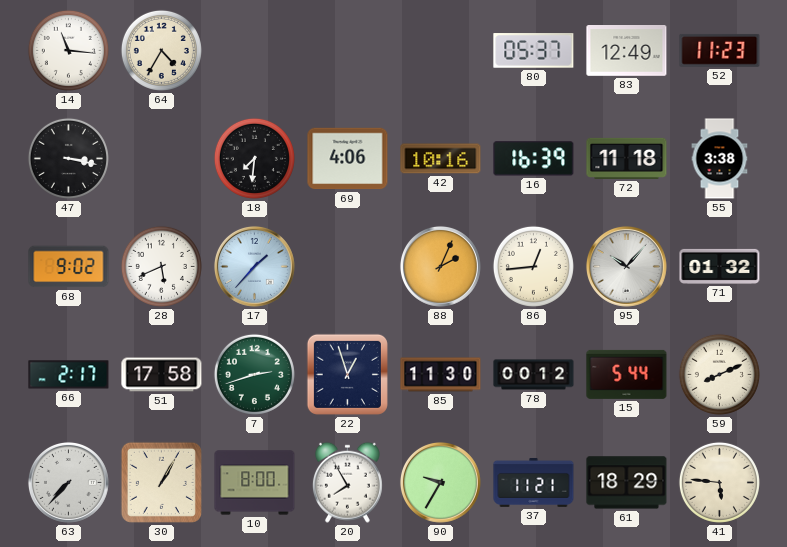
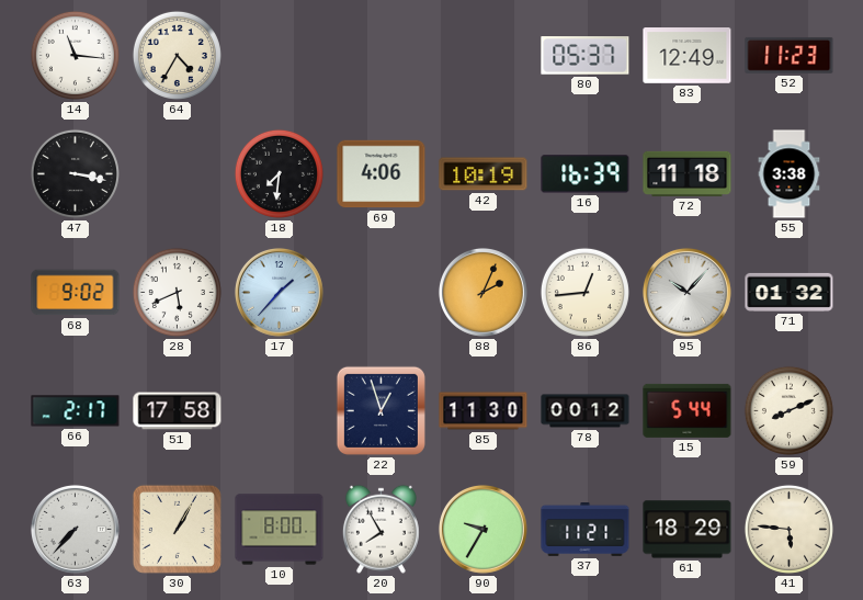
42: 10:16 -> 10:19 (484, 174)
7: 2:42 -> none (254, 374)
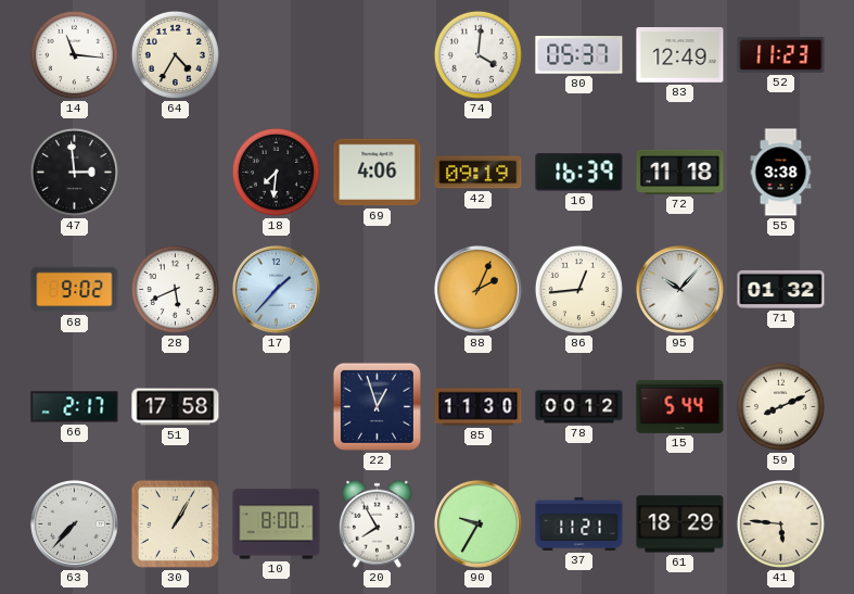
74: none -> 4:01 (477, 54)
47: 3:17 -> 2:59 (74, 172)
42: 10:19 -> 09:19 (479, 173)
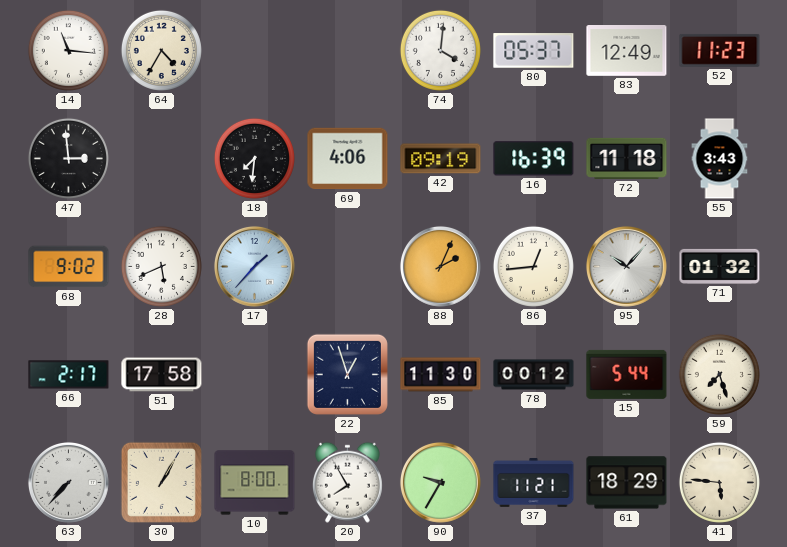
55: 3:38 -> 3:43 (720, 159)
59: 8:11 -> 7:27 (719, 374)
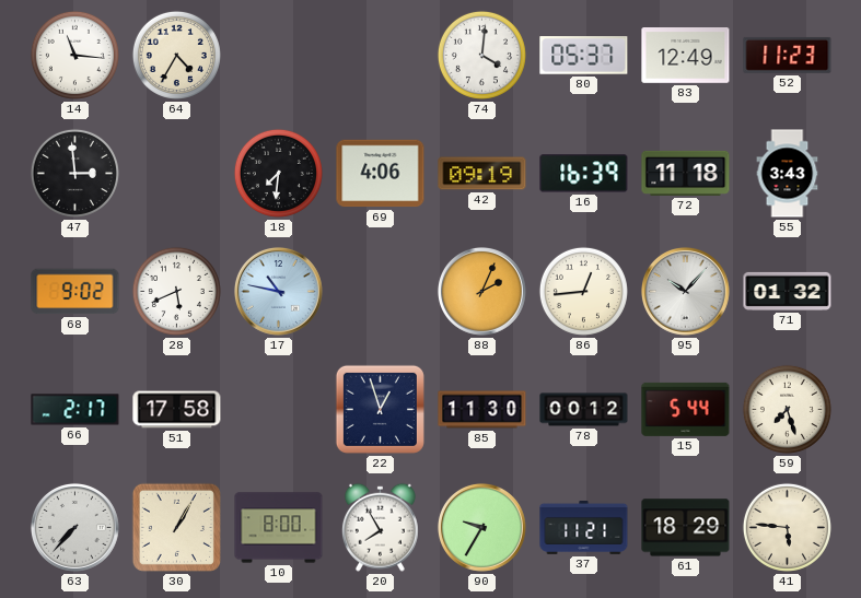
17: 1:37 -> 10:47 (279, 292)
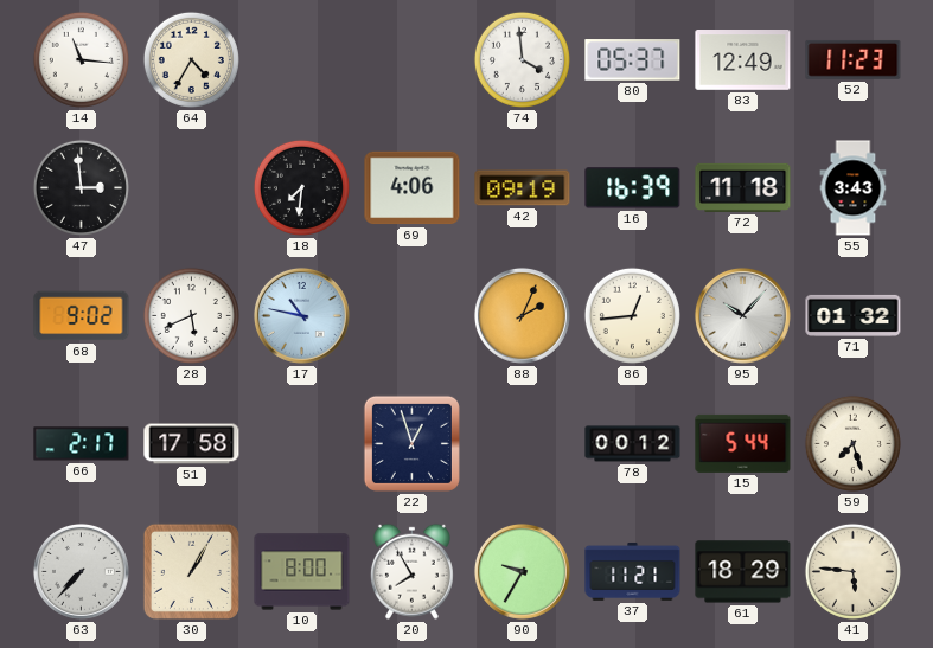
74: 4:01 -> 3:59 (522, 59)
85: 11:30 -> none (482, 410)
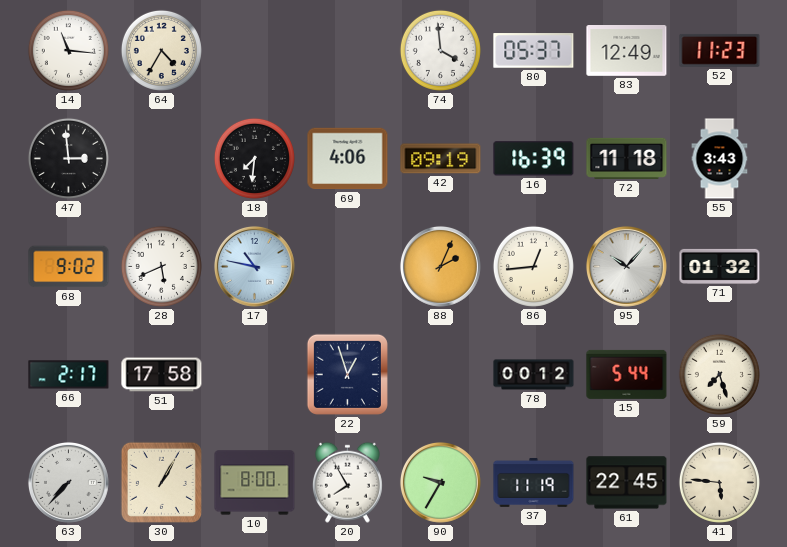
37: 11:21 -> 11:19 (534, 482)
61: 18:29 -> 22:45 (627, 483)
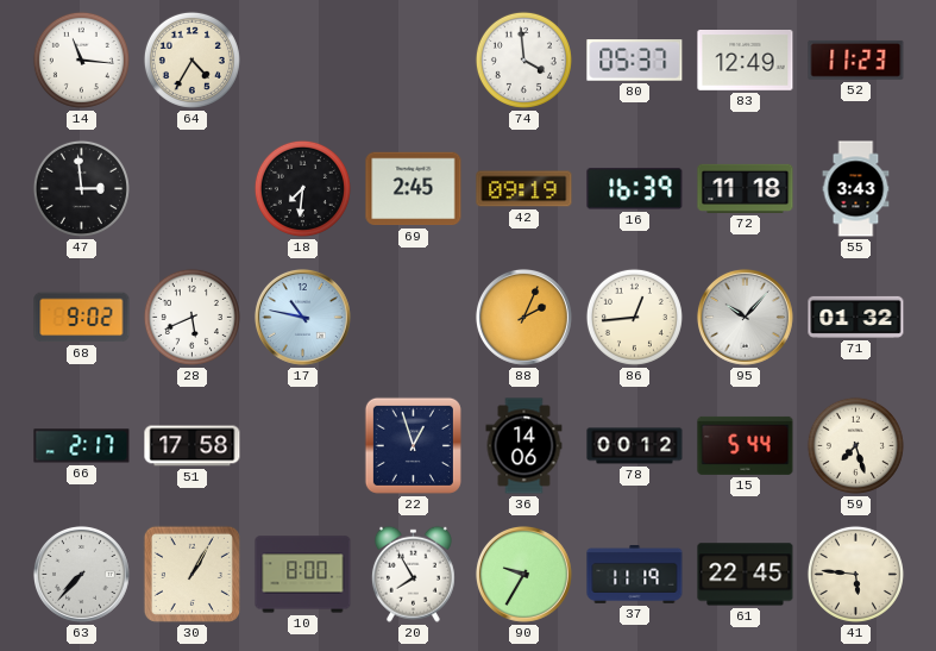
69: 4:06 -> 2:45 (414, 189)
36: none -> 14:06 (524, 446)
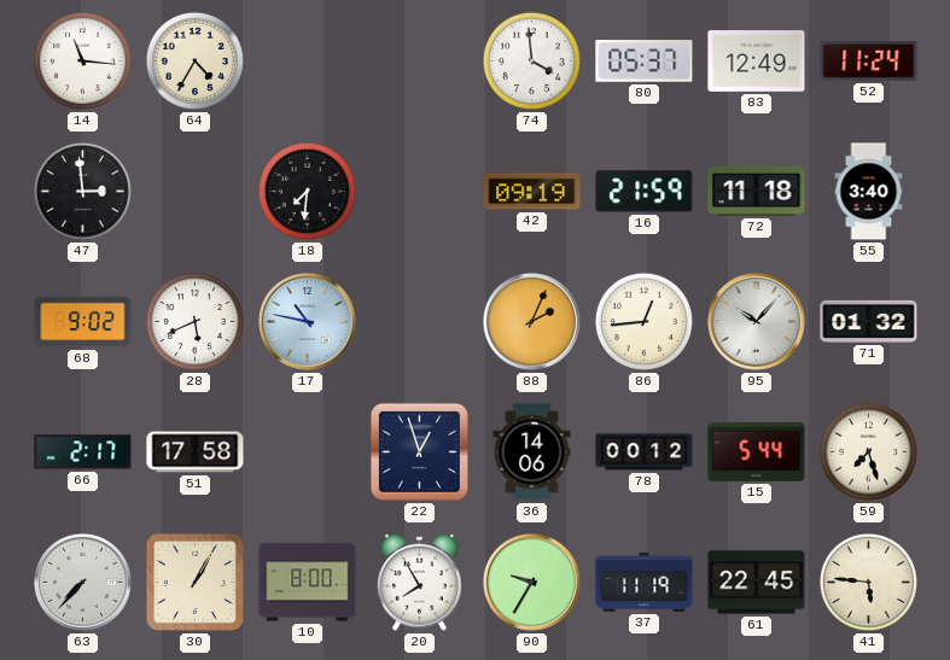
52: 11:23 -> 11:24 (869, 60)
69: 2:45 -> none (414, 189)
16: 16:39 -> 21:59 (645, 192)
55: 3:43 -> 3:40 (869, 192)
